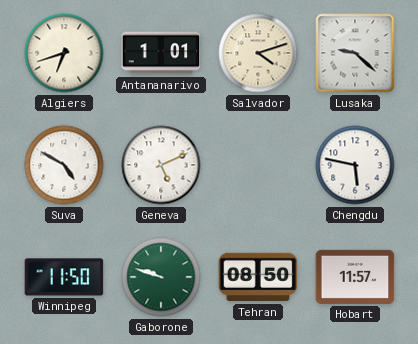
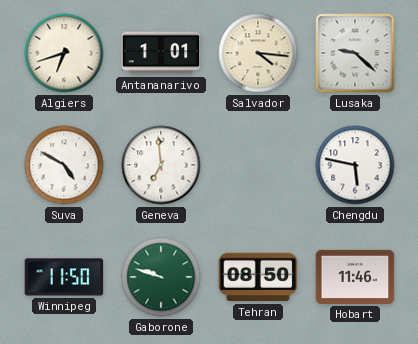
Salvador: 4:12 -> 4:16 (258, 53)
Geneva: 5:11 -> 6:59 (161, 165)
Hobart: 11:57 -> 11:46 (355, 277)
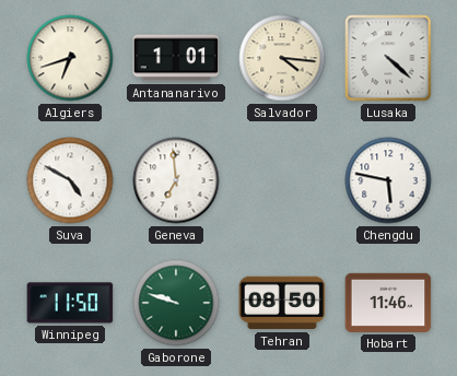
Lusaka: 9:22 -> 4:22 (388, 58)
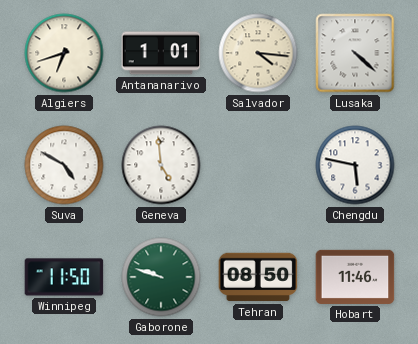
Geneva: 6:59 -> 4:59 (161, 165)
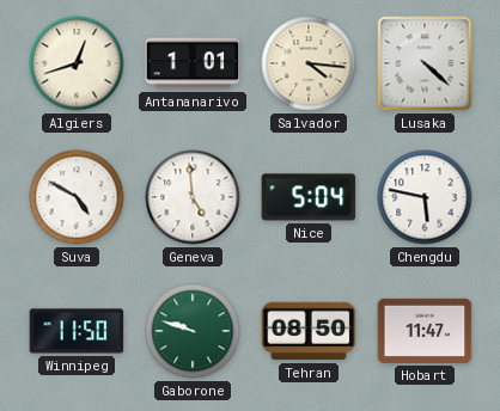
Algiers: 6:42 -> 12:42 (77, 63)
Nice: none -> 5:04 (309, 197)
Hobart: 11:46 -> 11:47 (425, 331)
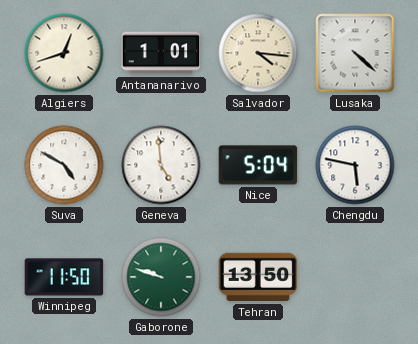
Tehran: 08:50 -> 13:50 (258, 277)
Hobart: 11:47 -> none (425, 331)
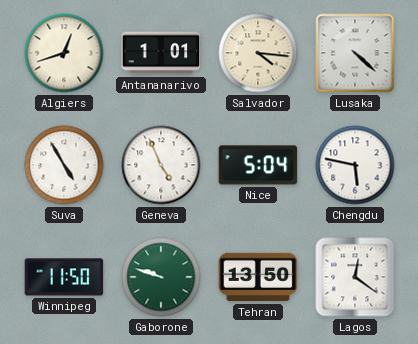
Suva: 4:50 -> 4:55 (64, 165)
Geneva: 4:59 -> 4:56 (161, 165)
Lagos: none -> 12:21 (355, 277)
